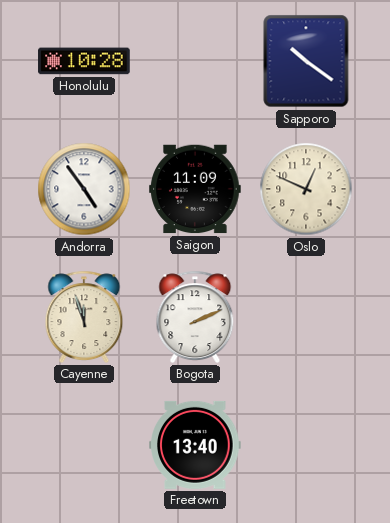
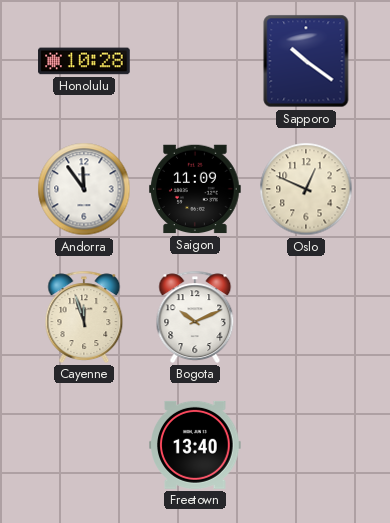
Andorra: 4:54 -> 11:54 (84, 189)
Bogota: 2:11 -> 10:11 (195, 317)
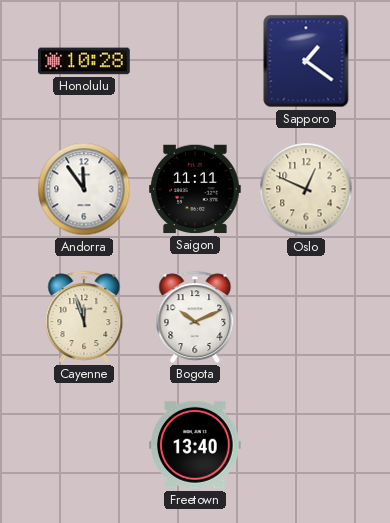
Sapporo: 10:21 -> 1:21 (306, 61)
Saigon: 11:09 -> 11:11 (195, 189)
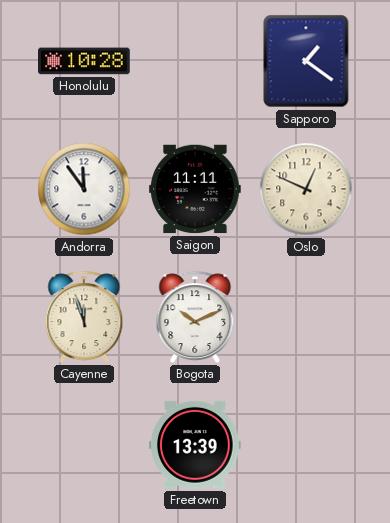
Freetown: 13:40 -> 13:39 (195, 445)
